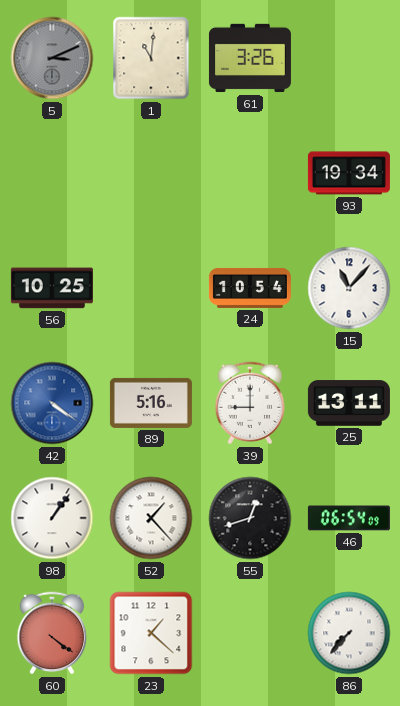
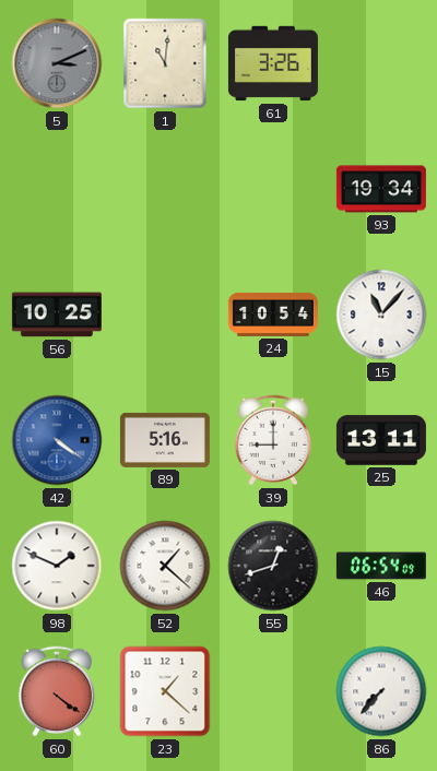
98: 1:06 -> 1:49 (57, 566)
52: 1:23 -> 1:22 (165, 566)
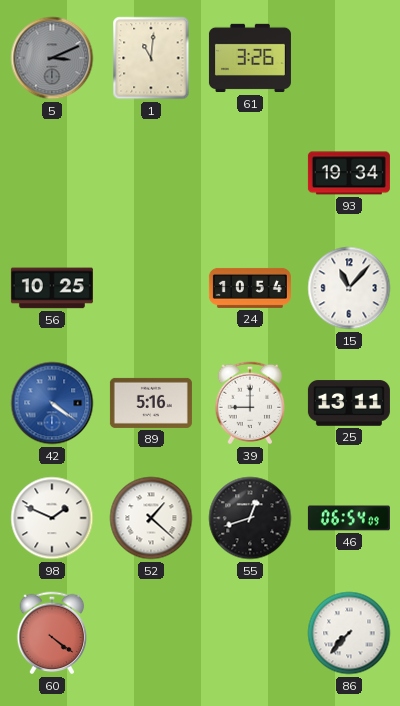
23: 1:22 -> none (165, 691)
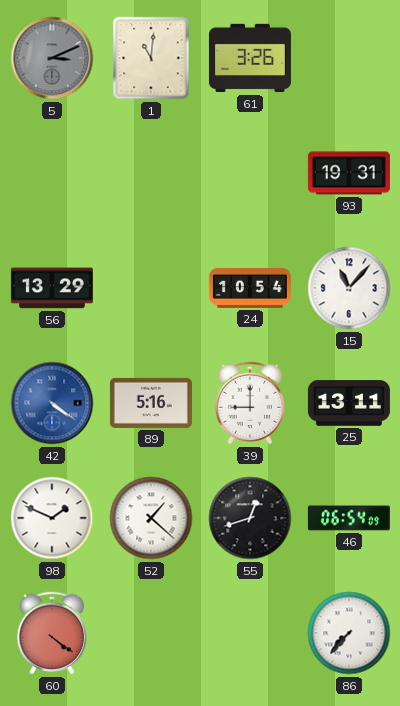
93: 19:34 -> 19:31 (349, 173)
56: 10:25 -> 13:29 (52, 288)
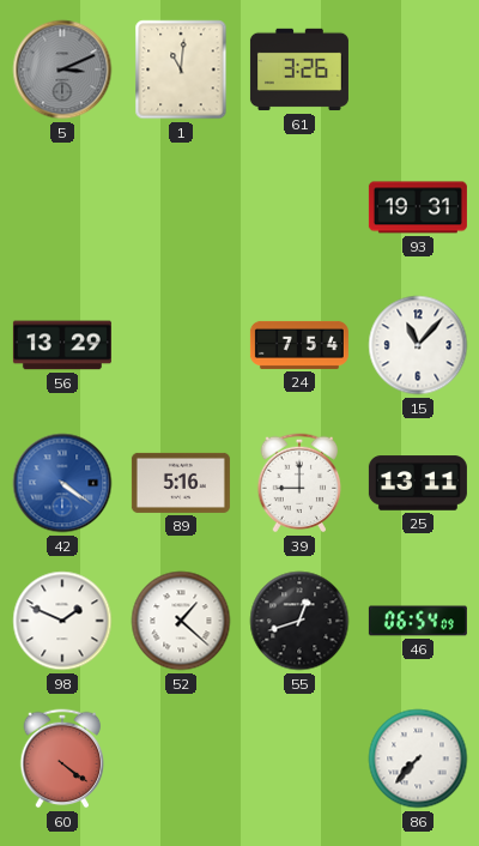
24: 10:54 -> 7:54 (299, 345)
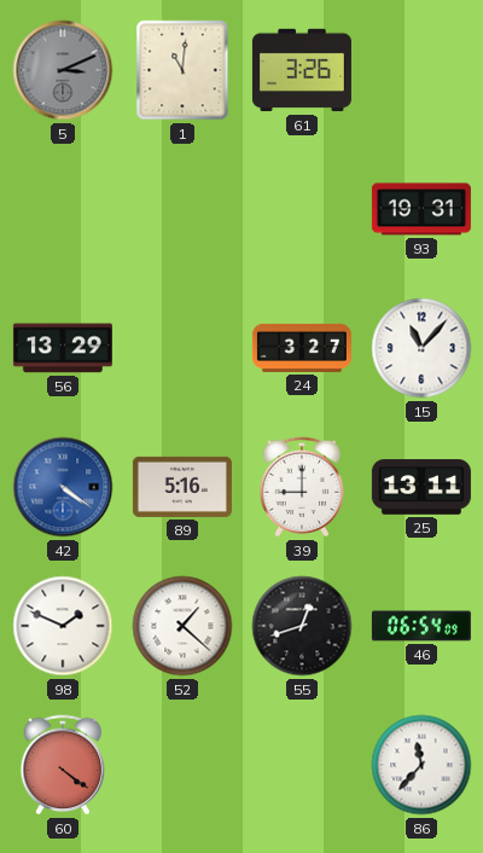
24: 7:54 -> 3:27 (302, 348)
86: 7:37 -> 11:37 (421, 765)
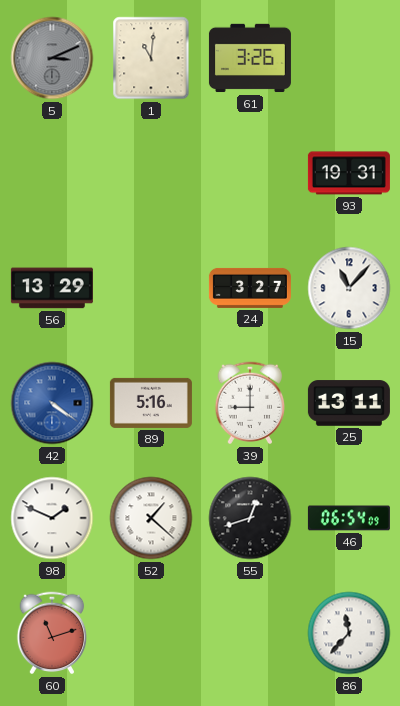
60: 4:21 -> 11:12 (52, 633)
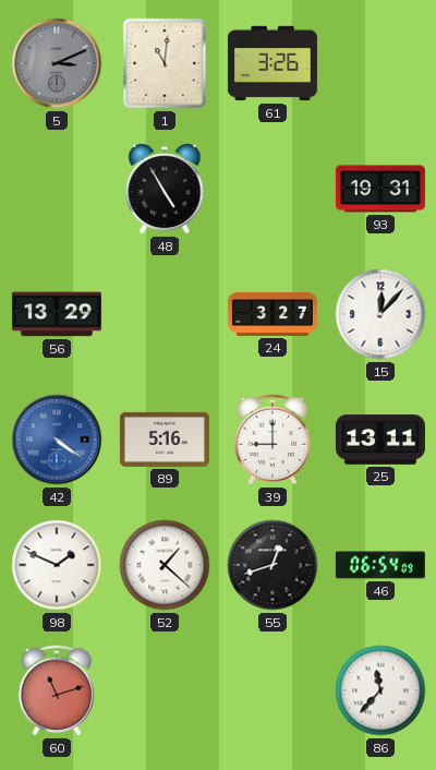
48: none -> 4:55 (165, 190)
15: 11:07 -> 12:07 (380, 314)
